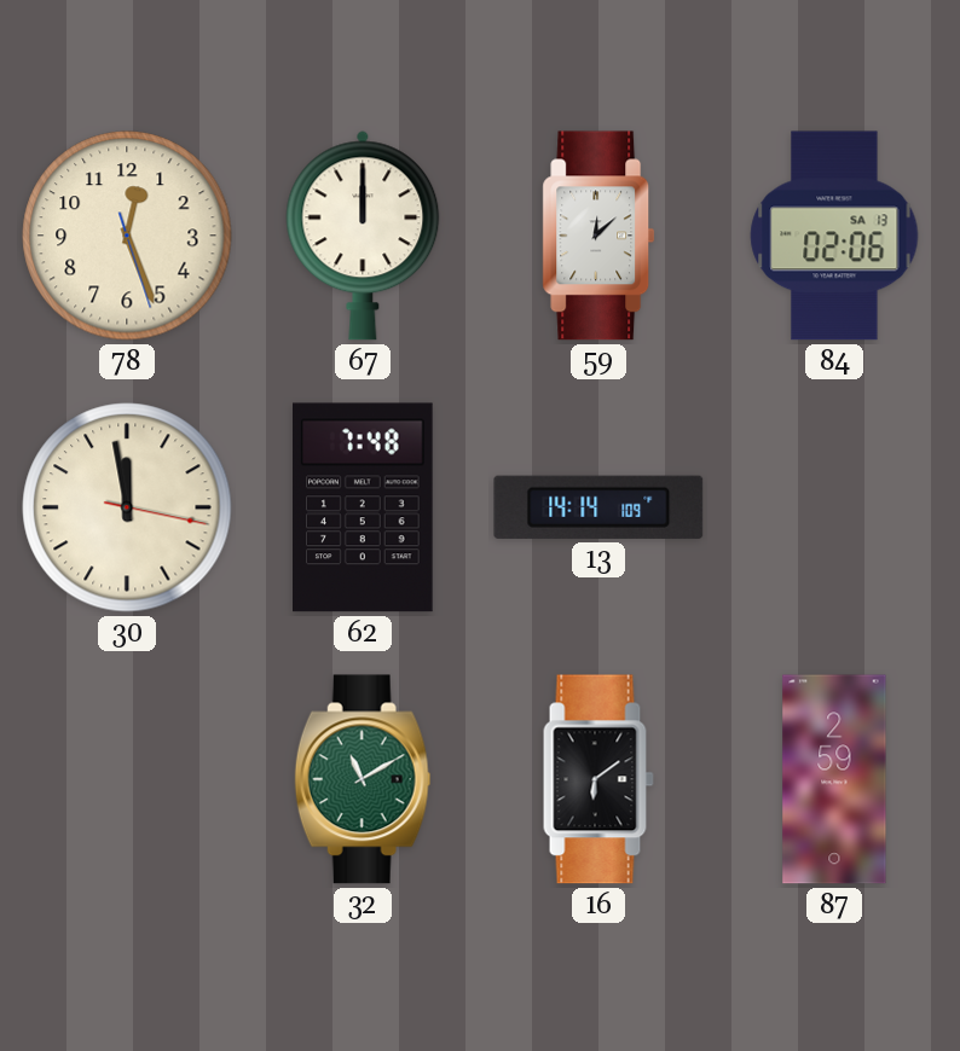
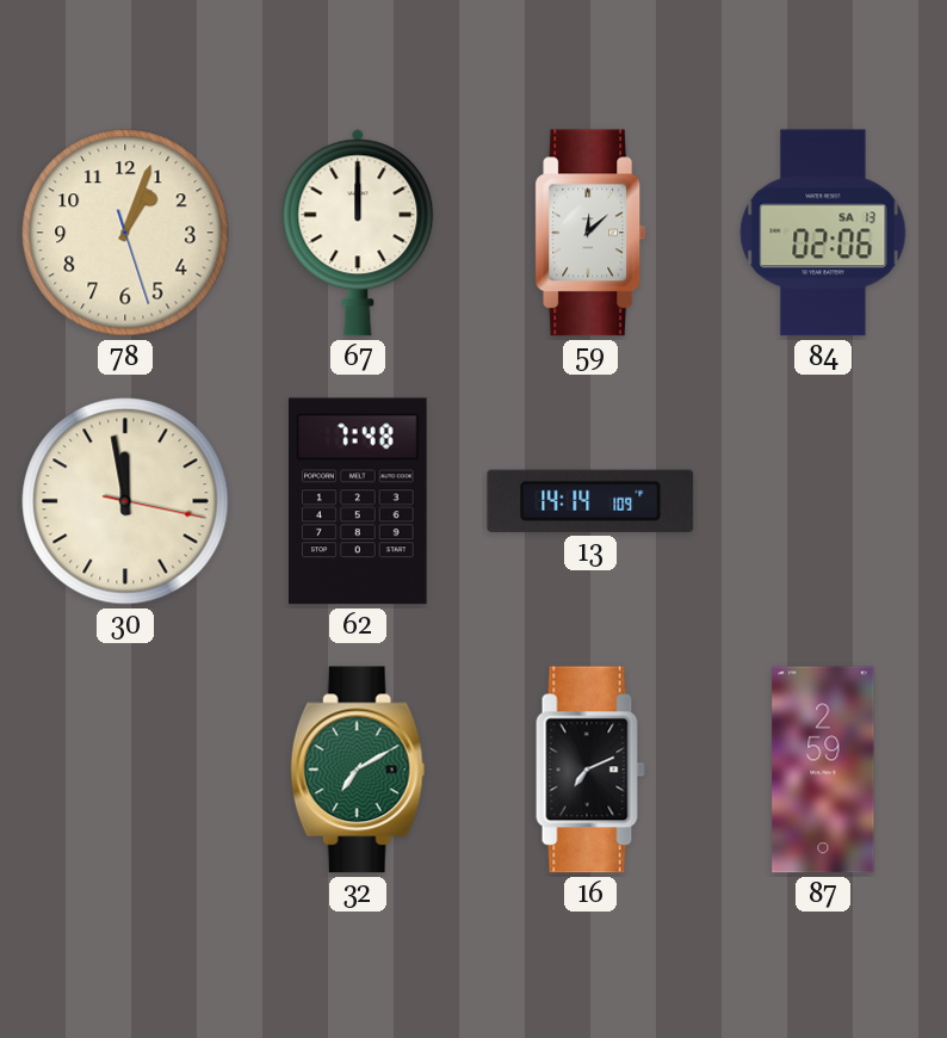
78: 12:26 -> 1:03 (125, 233)
32: 11:10 -> 7:10 (358, 770)
16: 6:09 -> 7:11 (590, 770)
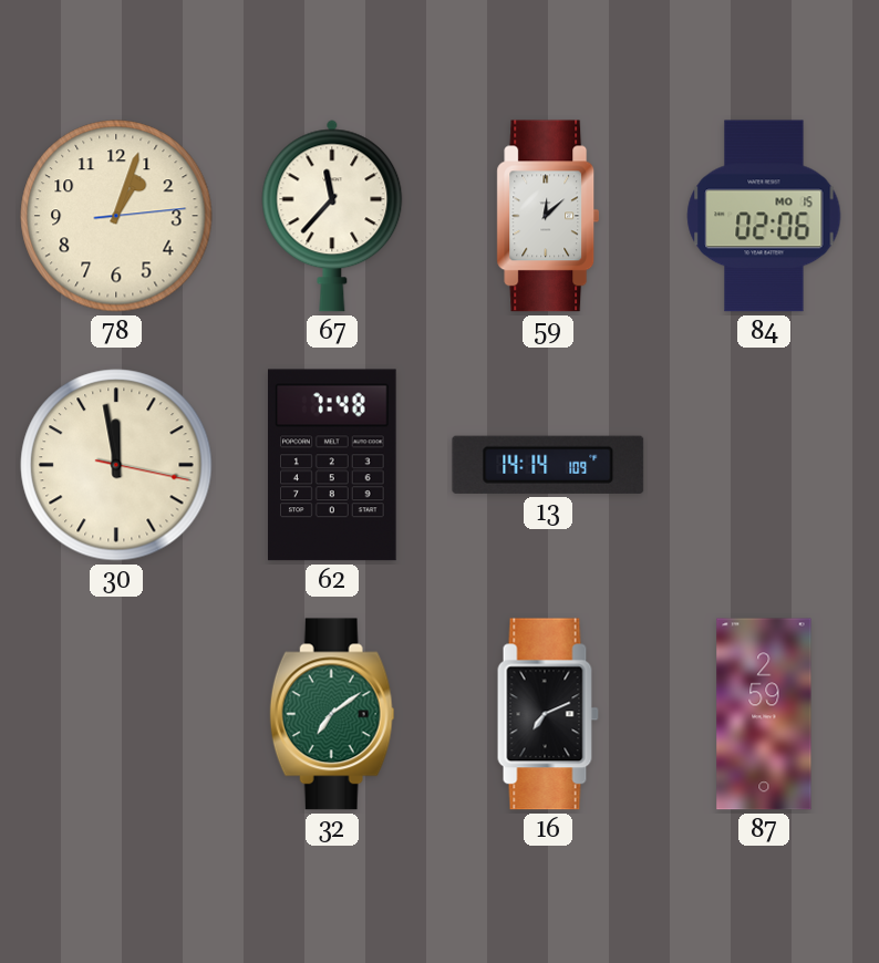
78: 1:03:27 -> 1:03:14 (116, 216)
67: 12:00 -> 11:37 (332, 216)
84 date: SA 13 -> MO 15 (764, 216)
32: 7:10 -> 7:09 (332, 714)
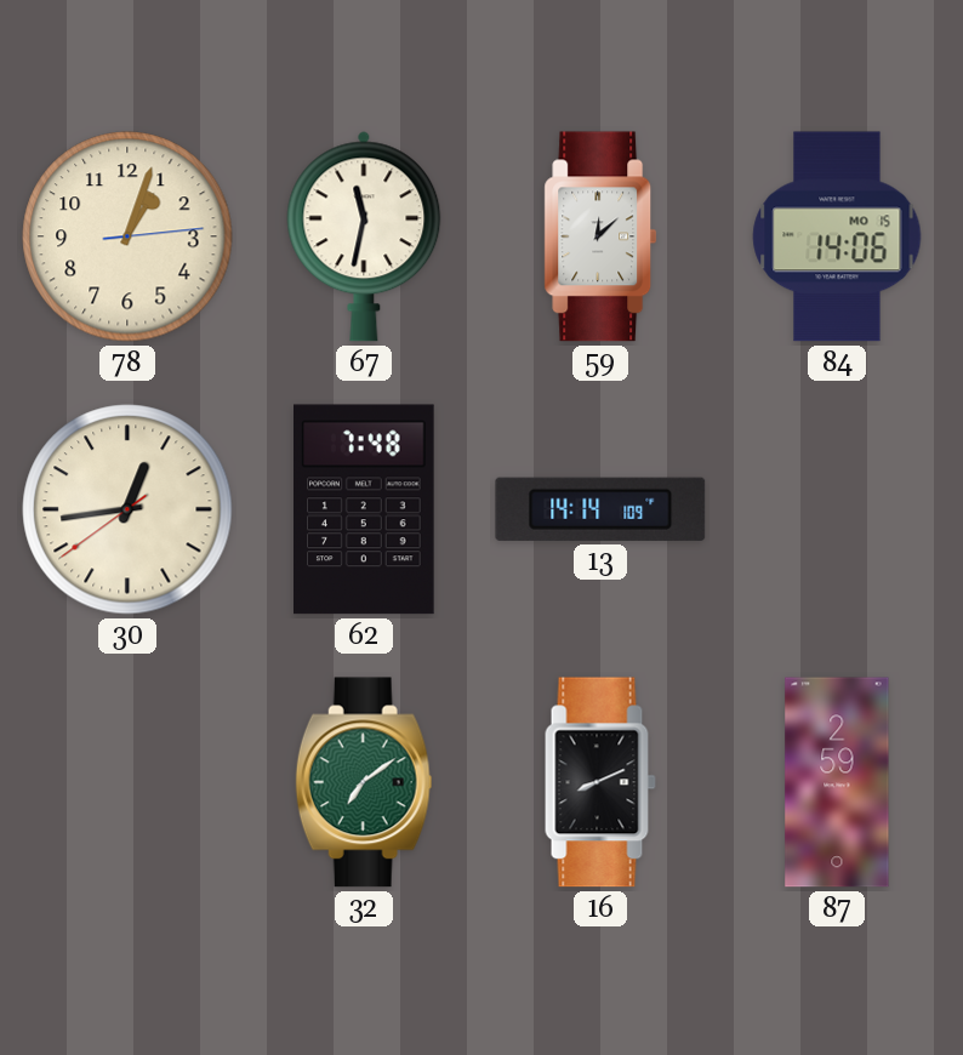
67: 11:37 -> 11:32 (364, 236)
84: 02:06 -> 14:06 (837, 236)
30: 11:58 -> 12:43 (127, 509)
16: 7:11 -> 8:11 (600, 782)
